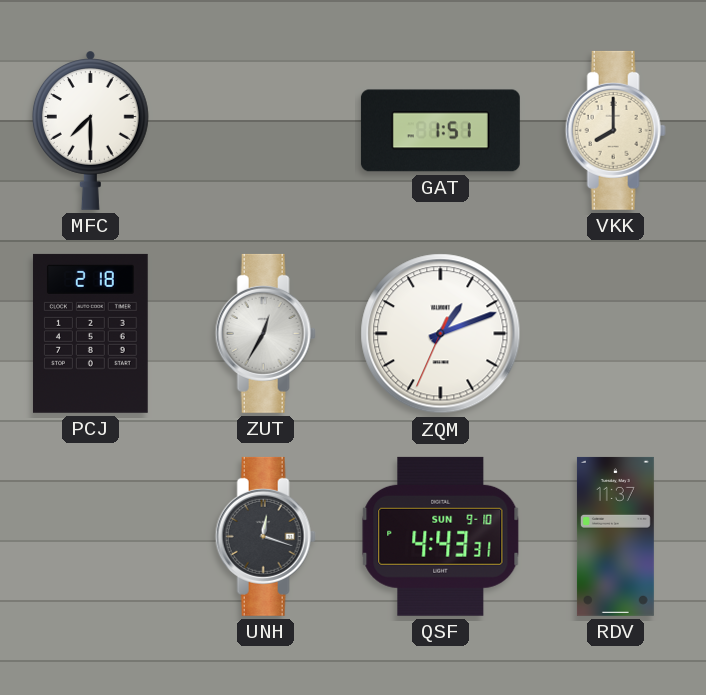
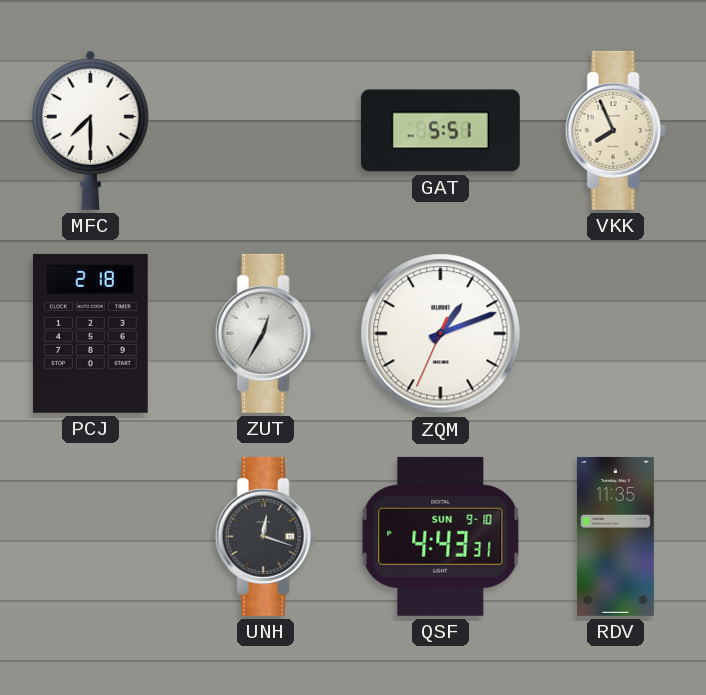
GAT: 1:51 -> 5:51 (440, 131)
VKK: 8:00 -> 7:56 (615, 130)
RDV: 11:37 -> 11:35 (615, 536)
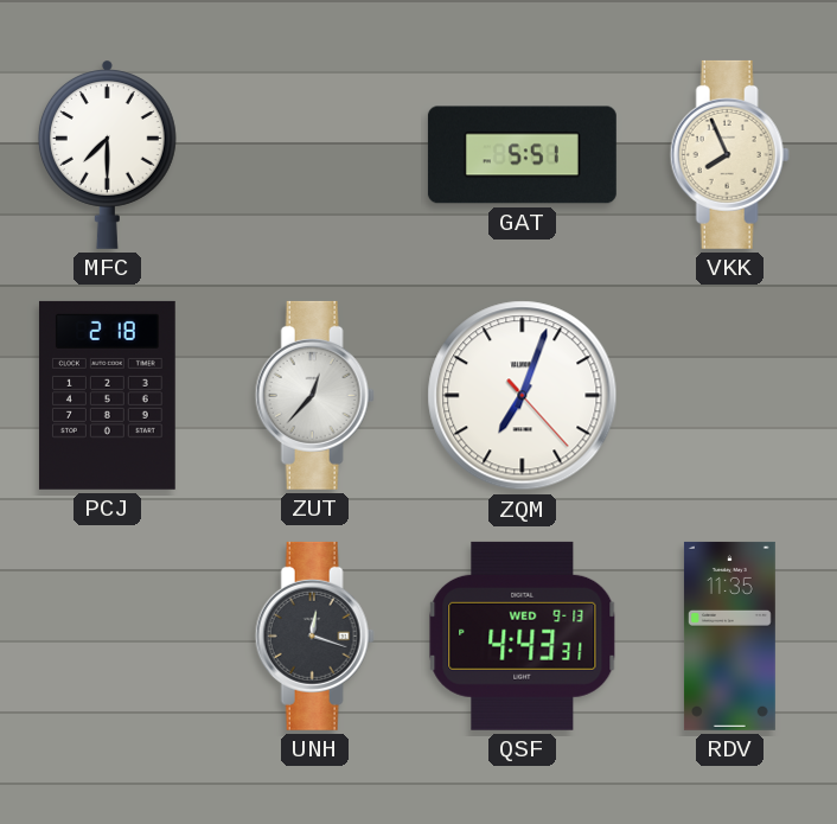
ZUT: 12:35 -> 12:37 (314, 395)
ZQM: 1:11 -> 7:03 (523, 396)
QSF date: SUN 9-10 -> WED 9-13 (523, 635)
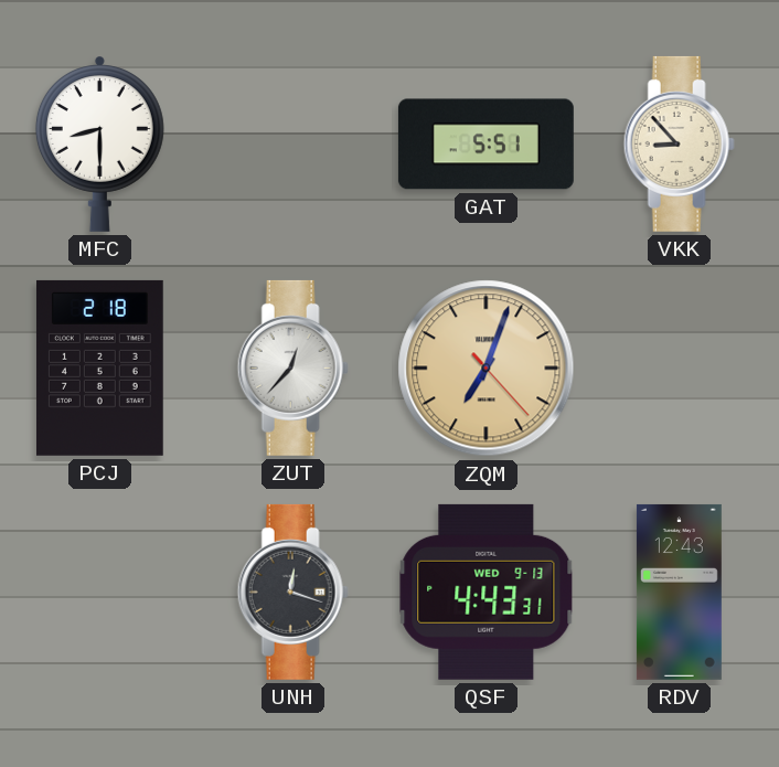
MFC: 7:30 -> 8:30 (99, 143)
VKK: 7:56 -> 8:53 (679, 143)
ZQM dial: white -> champagne (487, 369)
RDV: 11:35 -> 12:43 (679, 592)
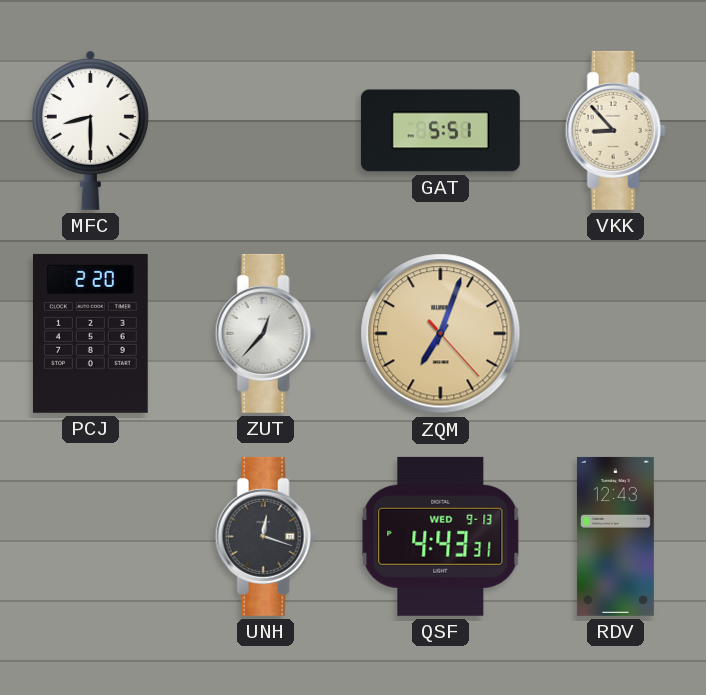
PCJ: 2:18 -> 2:20 (90, 333)
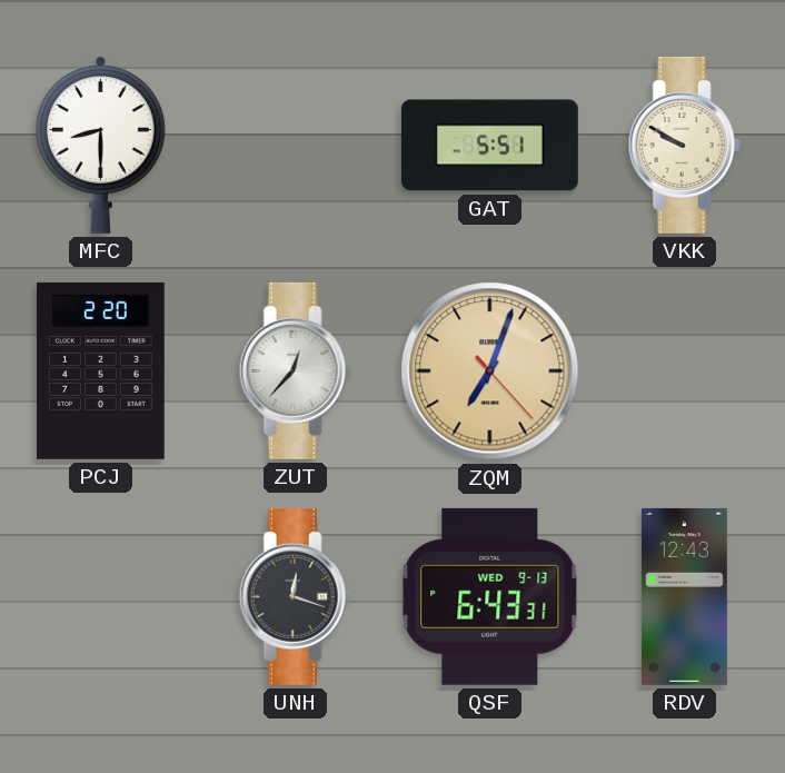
VKK: 8:53 -> 9:50 (684, 145)
QSF: 4:43 -> 6:43 (490, 596)
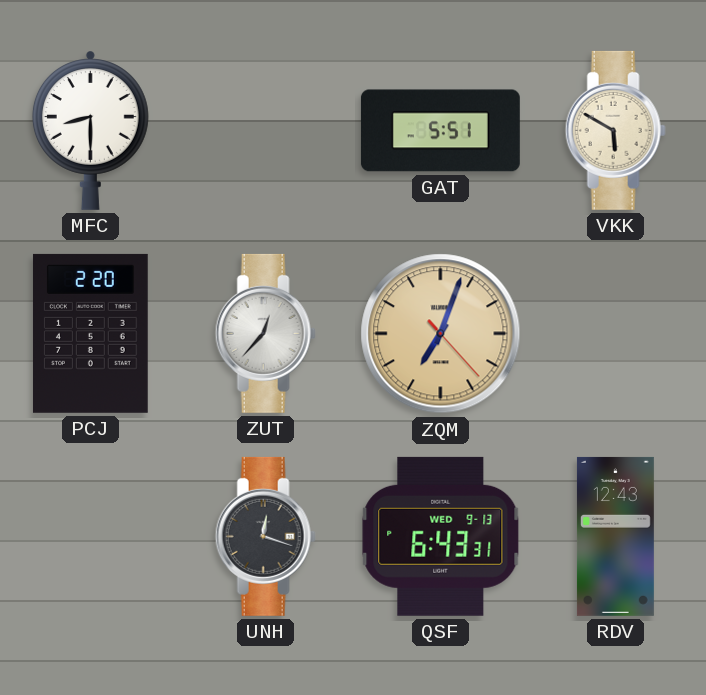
VKK: 9:50 -> 5:50 (615, 130)
